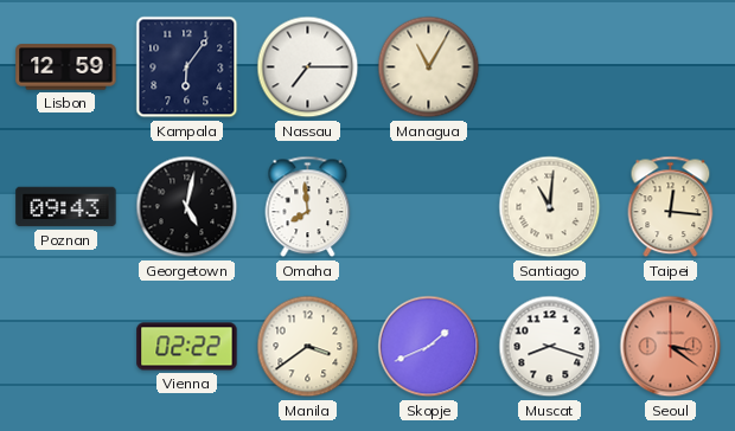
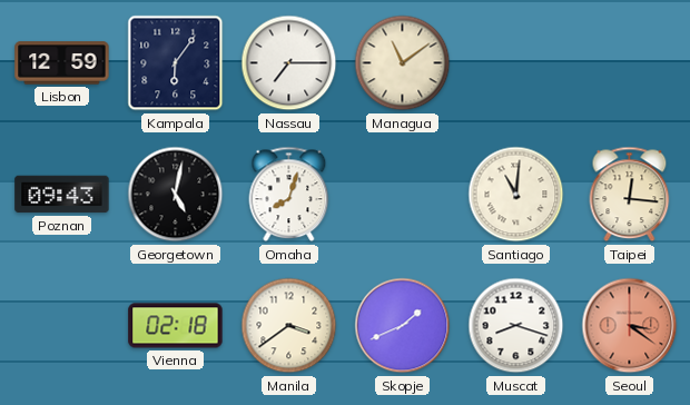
Managua: 11:05 -> 11:09 (403, 63)
Omaha: 7:59 -> 8:03 (289, 195)
Vienna: 02:22 -> 02:18 (176, 326)
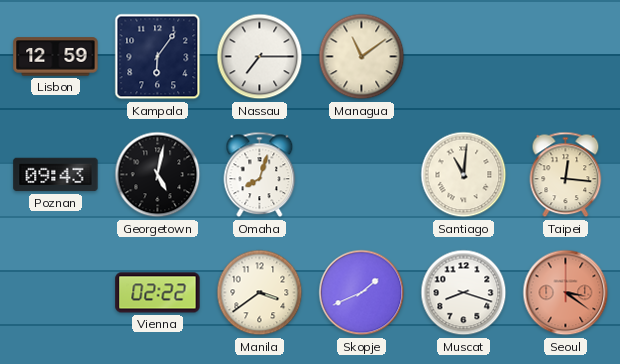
Vienna: 02:18 -> 02:22 (158, 293)
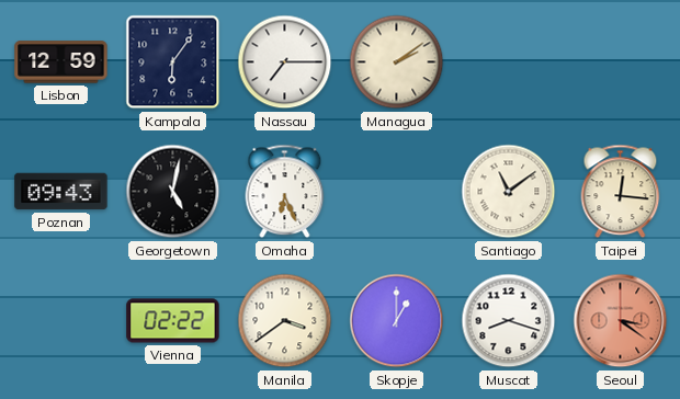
Managua: 11:09 -> 2:09 (397, 62)
Omaha: 8:03 -> 6:26 (285, 192)
Santiago: 11:01 -> 11:09 (509, 192)
Skopje: 1:41 -> 1:00 (397, 321)
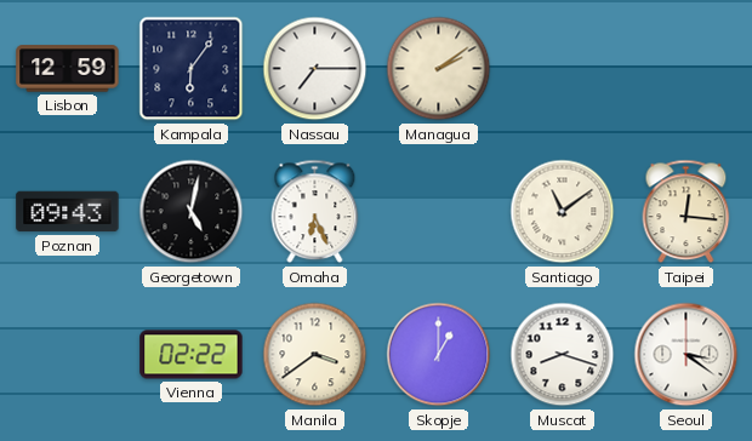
Seoul dial: salmon -> white (687, 355)
